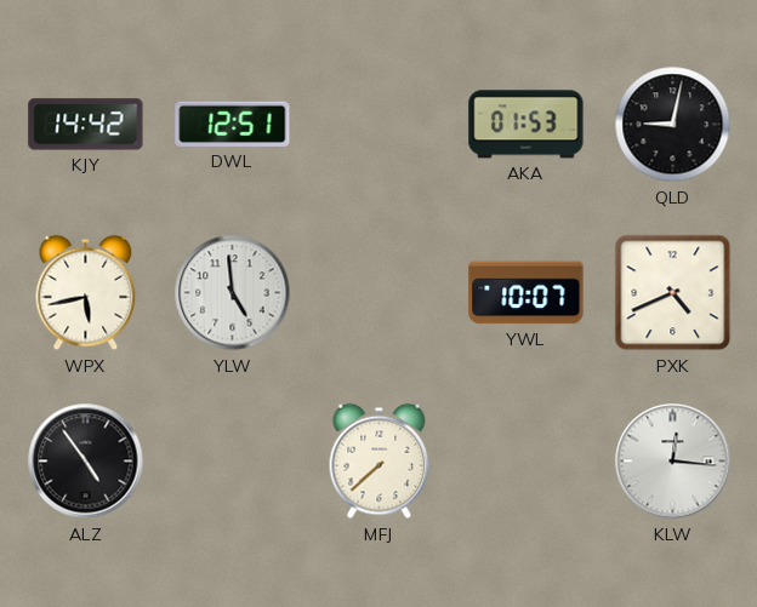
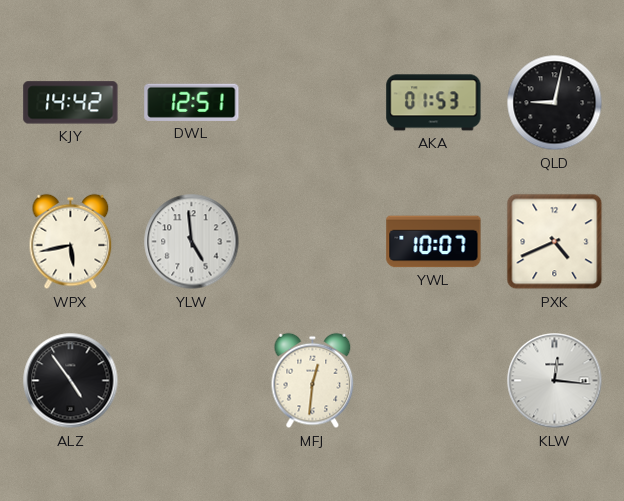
MFJ: 7:38 -> 12:31 (313, 381)
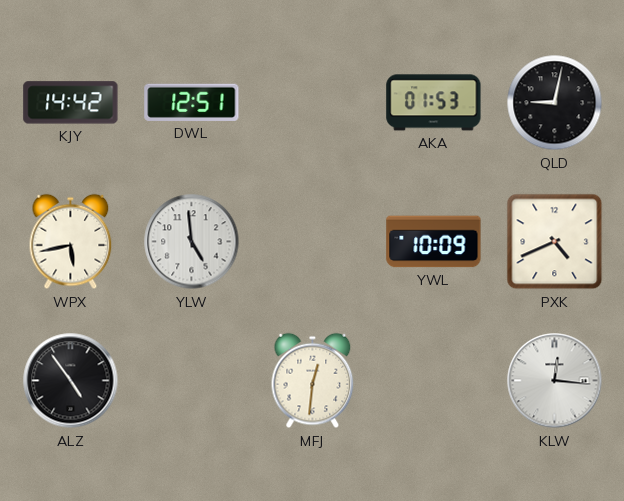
YWL: 10:07 -> 10:09 (434, 242)
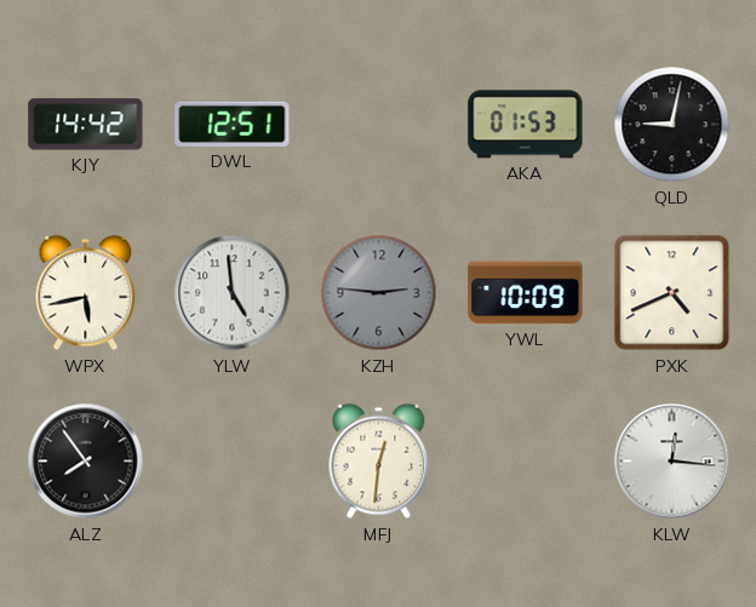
KZH: none -> 2:46 (379, 293)
ALZ: 4:54 -> 7:54 (86, 462)
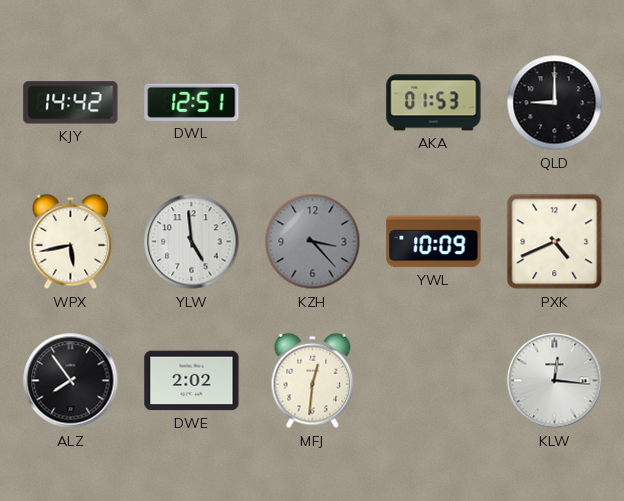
QLD: 9:02 -> 9:00 (555, 103)
KZH: 2:46 -> 3:23 (313, 242)
DWE: none -> 2:02 (192, 381)
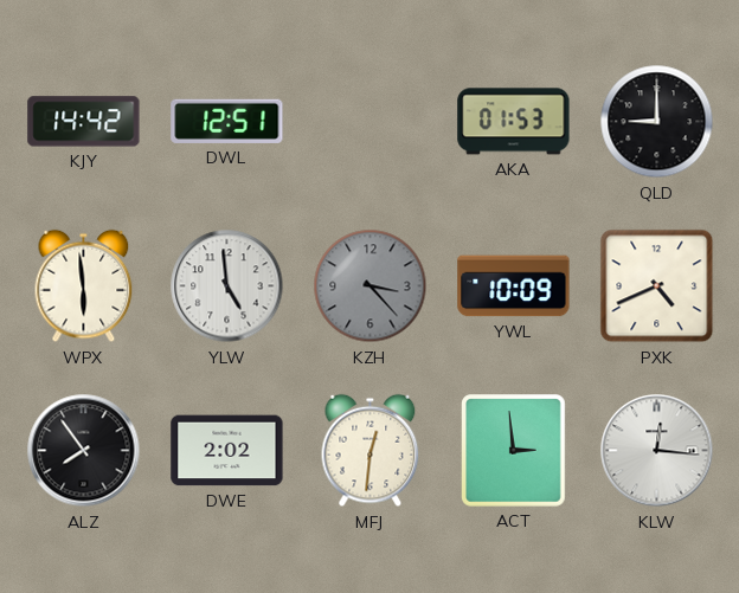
WPX: 5:43 -> 5:59 (84, 286)
ACT: none -> 2:59 (514, 451)
